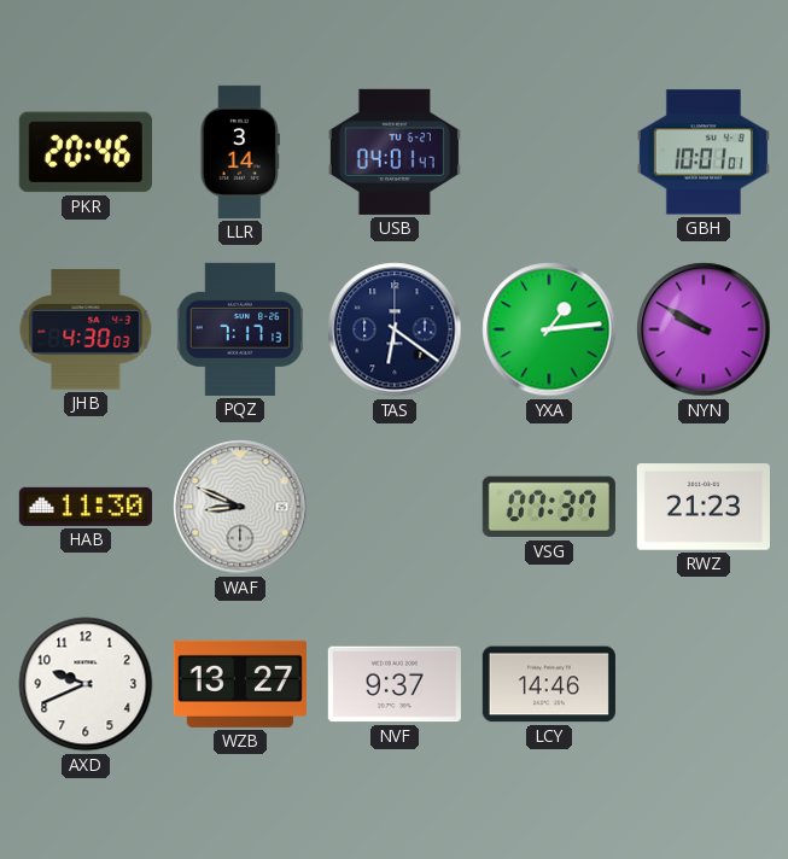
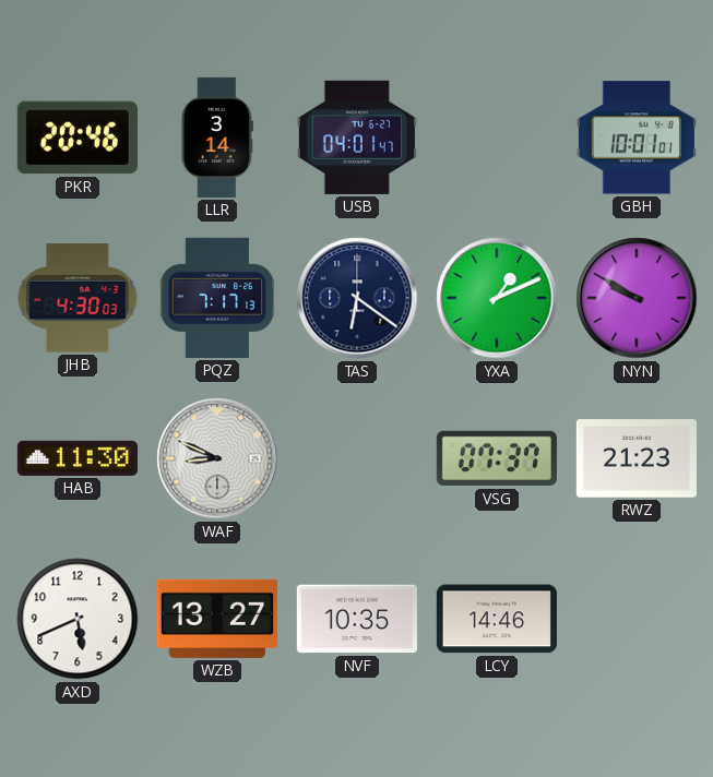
YXA: 1:14 -> 1:11 (497, 298)
AXD: 9:41 -> 5:41 (78, 619)
NVF: 9:37 -> 10:35 (357, 619)
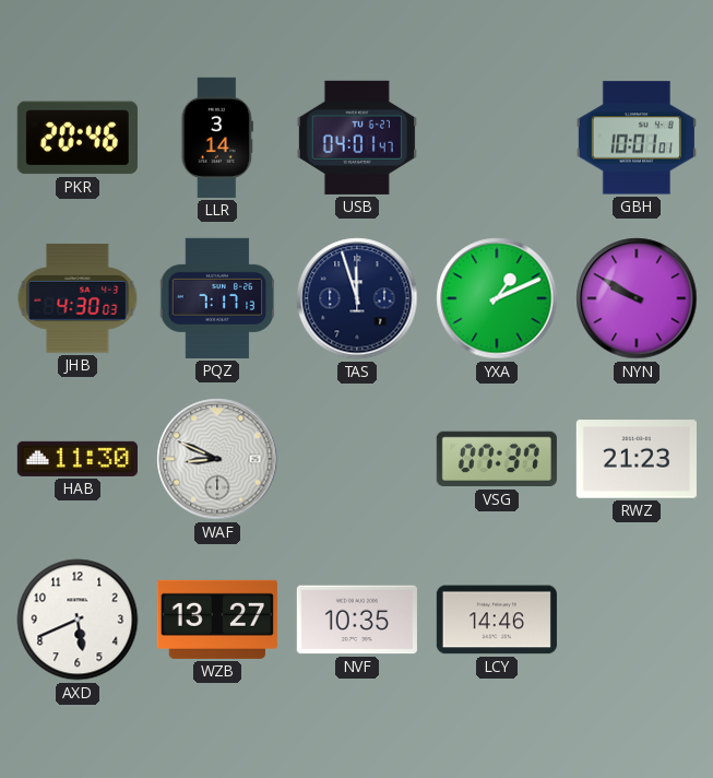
TAS: 6:21 -> 11:57 (357, 298)
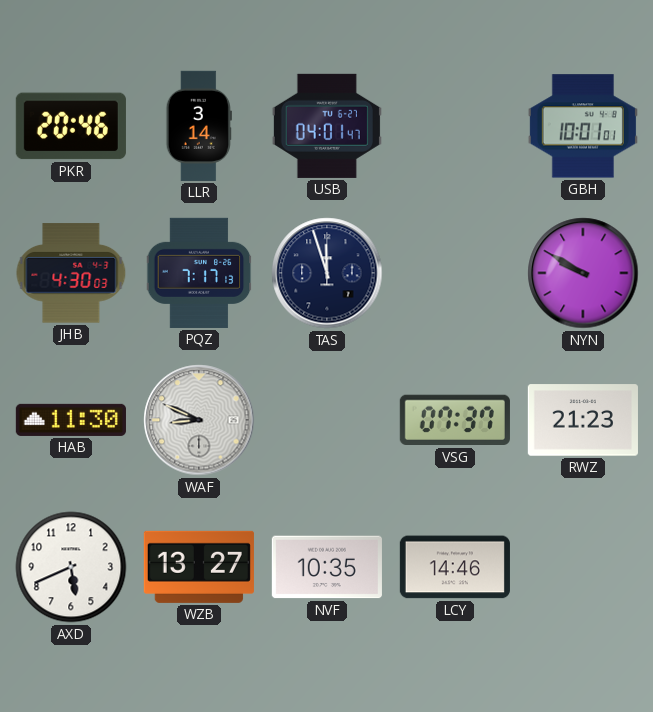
YXA: 1:11 -> none (497, 298)
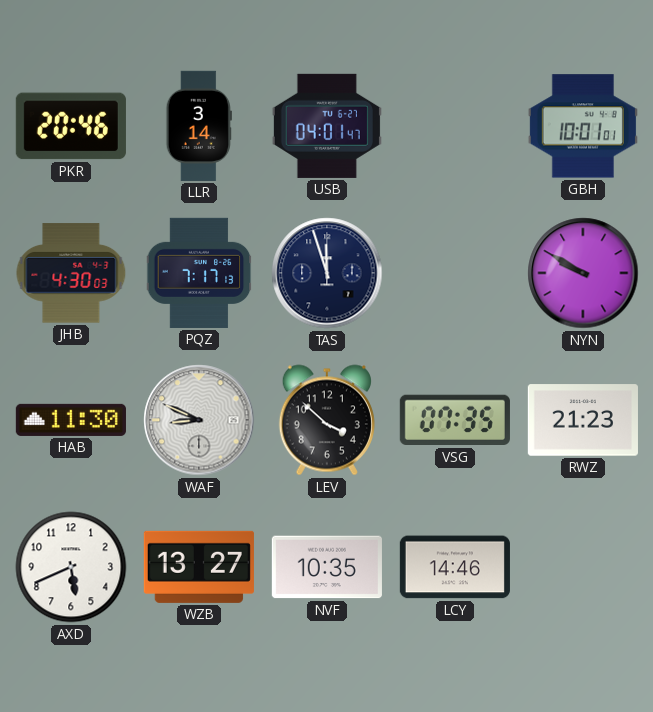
LEV: none -> 3:52 (327, 420)
VSG: 07:37 -> 07:35 (455, 420)
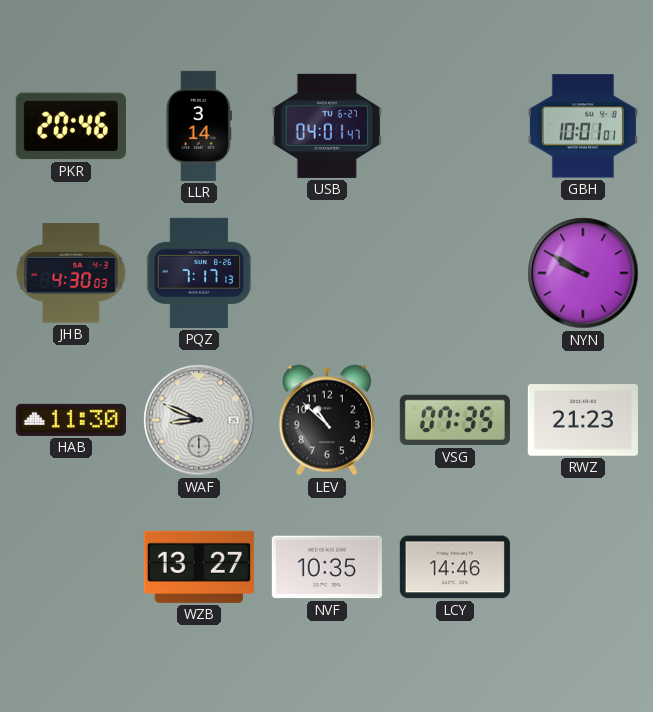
TAS: 11:57 -> none (327, 273)
LEV: 3:52 -> 10:52 (327, 420)
AXD: 5:41 -> none (71, 567)
